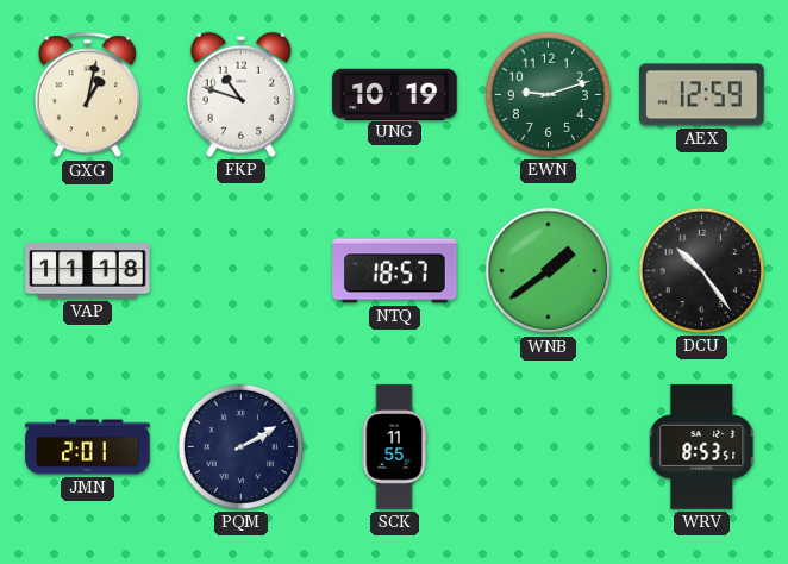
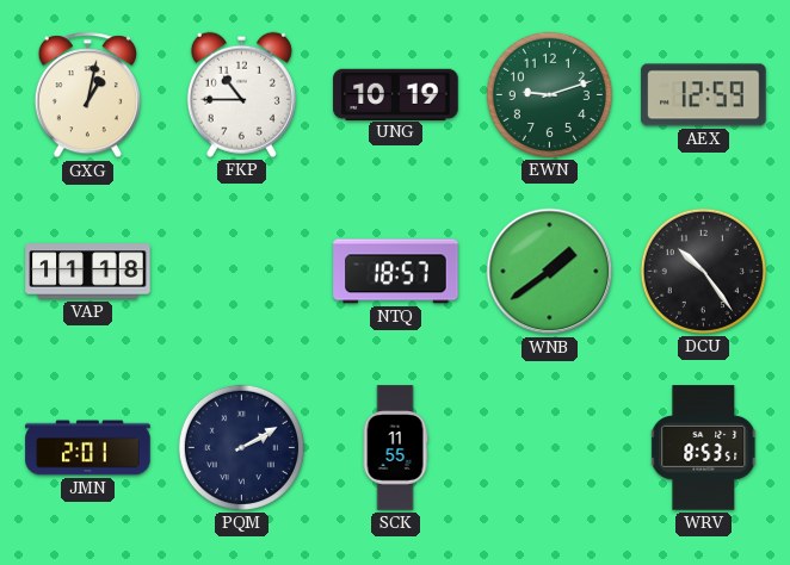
FKP: 10:48 -> 10:45 (241, 94)
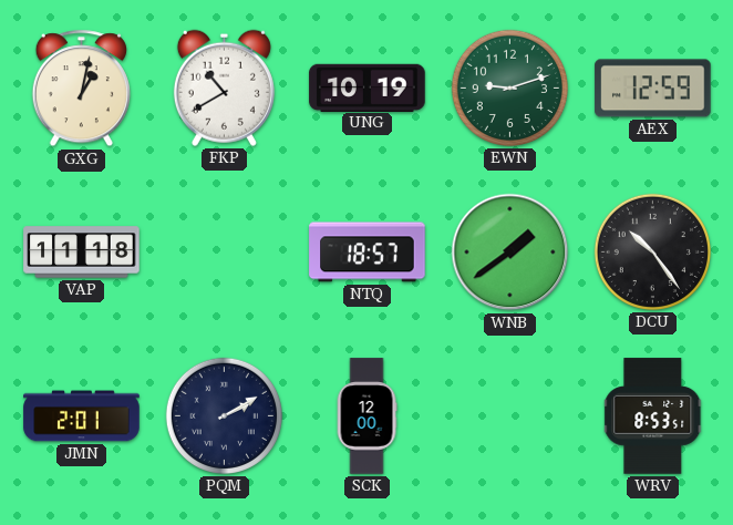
FKP: 10:45 -> 10:40 (224, 87)
SCK: 11:55 -> 12:00 (366, 416)
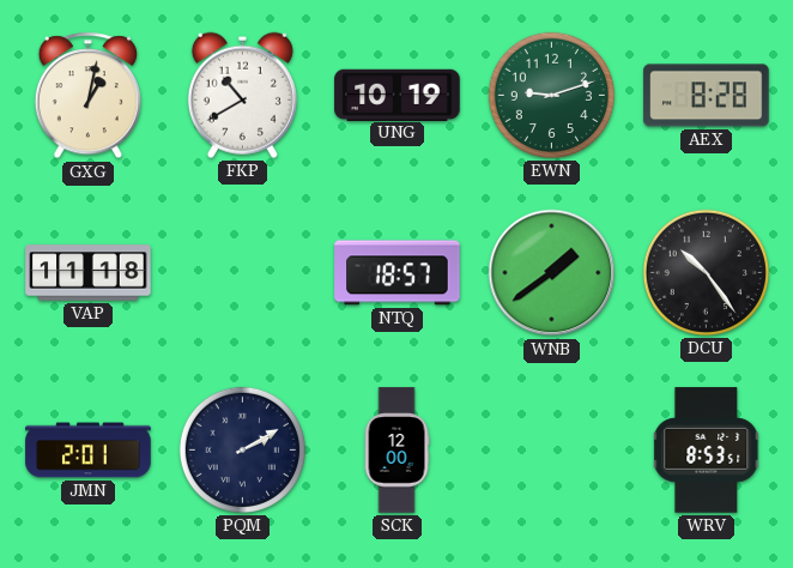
AEX: 12:59 -> 8:28 (707, 96)
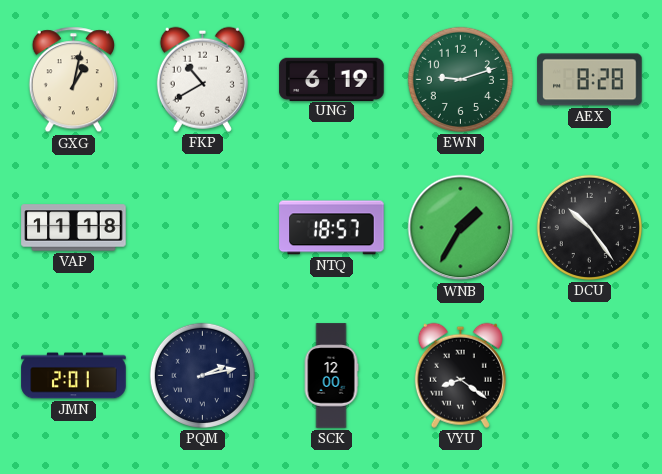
UNG: 10:19 -> 6:19 (332, 79)
WNB: 1:39 -> 1:35 (461, 228)
PQM: 2:10 -> 2:13 (202, 375)
VYU: none -> 8:21 (460, 375)
WRV: 8:53 -> none (707, 451)
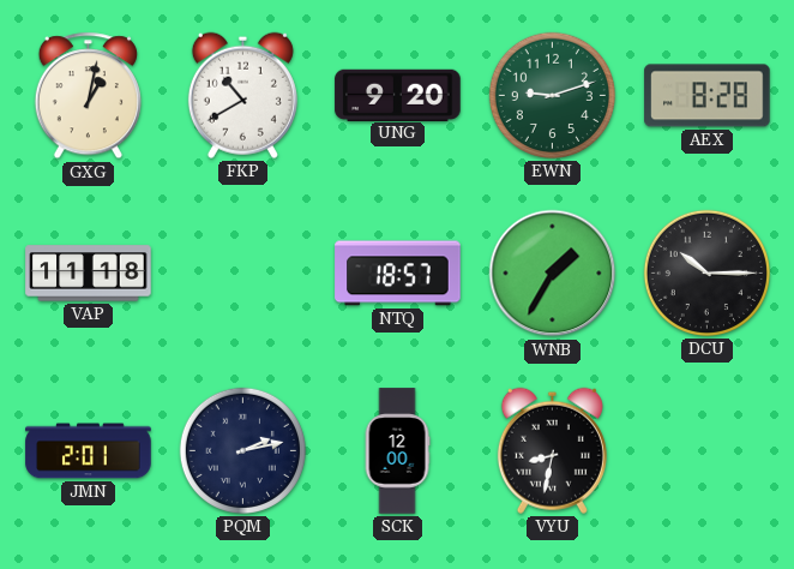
UNG: 6:19 -> 9:20 (398, 95)
DCU: 10:24 -> 10:15 (706, 272)
VYU: 8:21 -> 8:32 (552, 450)
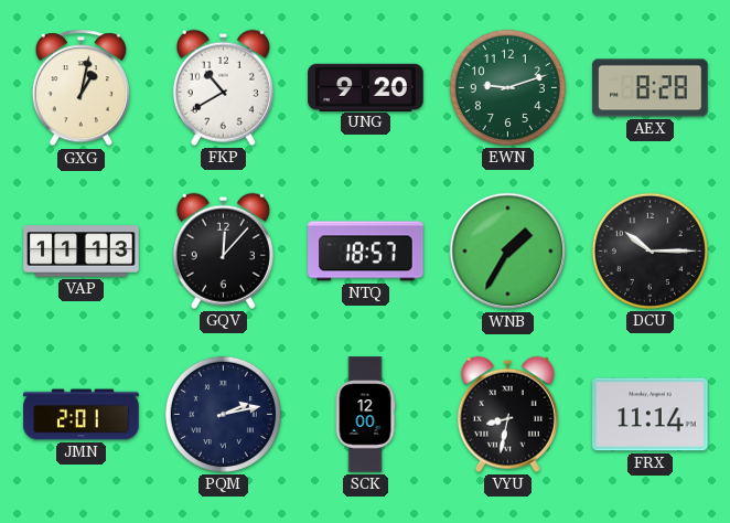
VAP: 11:18 -> 11:13 (82, 252)
GQV: none -> 12:07 (223, 250)
FRX: none -> 11:14 (651, 415)
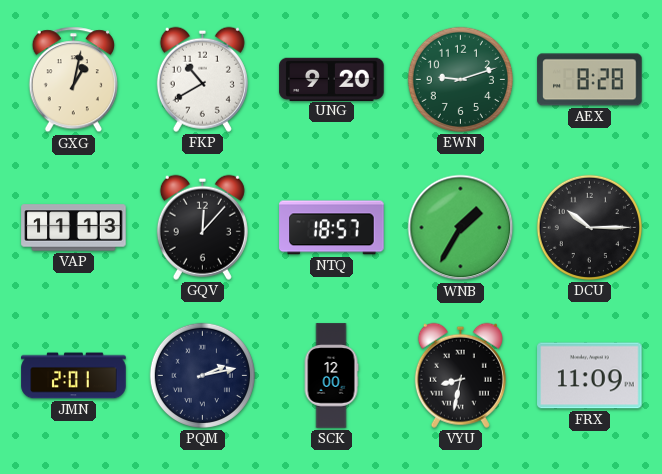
FRX: 11:14 -> 11:09 (590, 376)
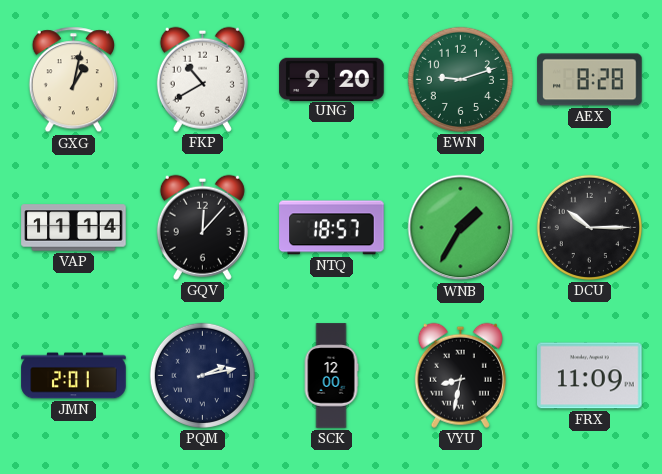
VAP: 11:13 -> 11:14 (74, 228)
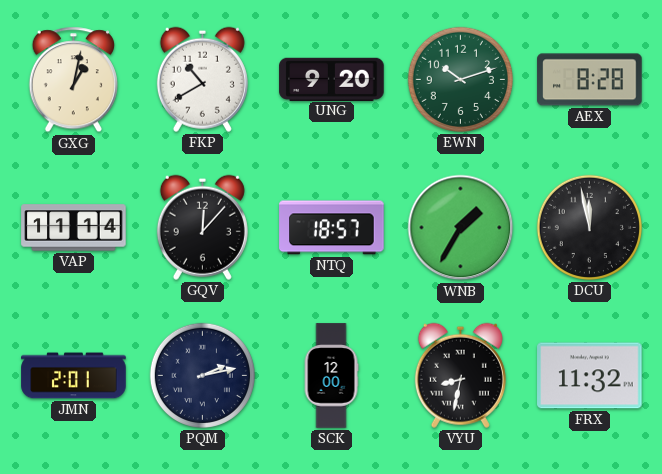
EWN: 9:12 -> 10:12 (460, 79)
DCU: 10:15 -> 11:58 (589, 227)
FRX: 11:09 -> 11:32 (590, 376)
